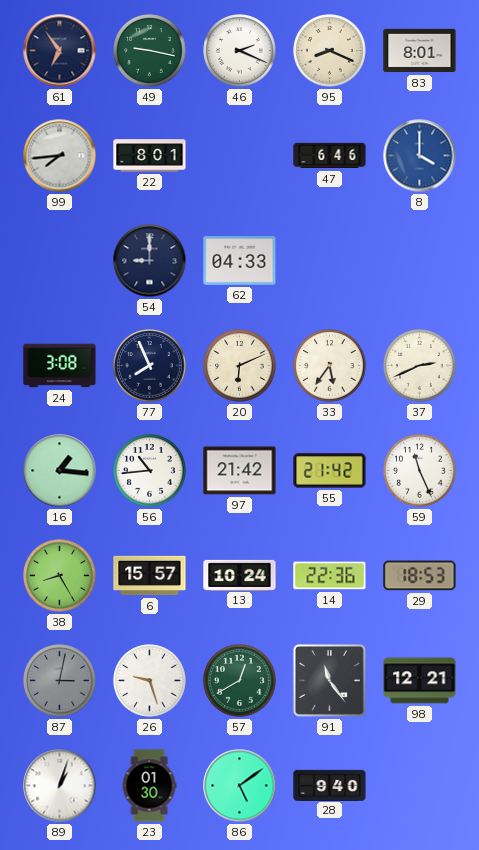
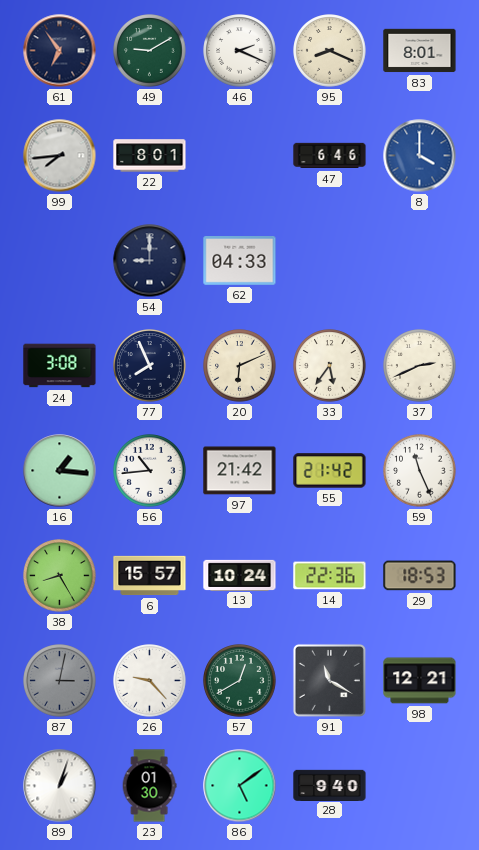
49: 9:17 -> 9:10 (150, 51)
26: 9:27 -> 9:23 (150, 681)
91: 11:24 -> 11:20 (329, 680)
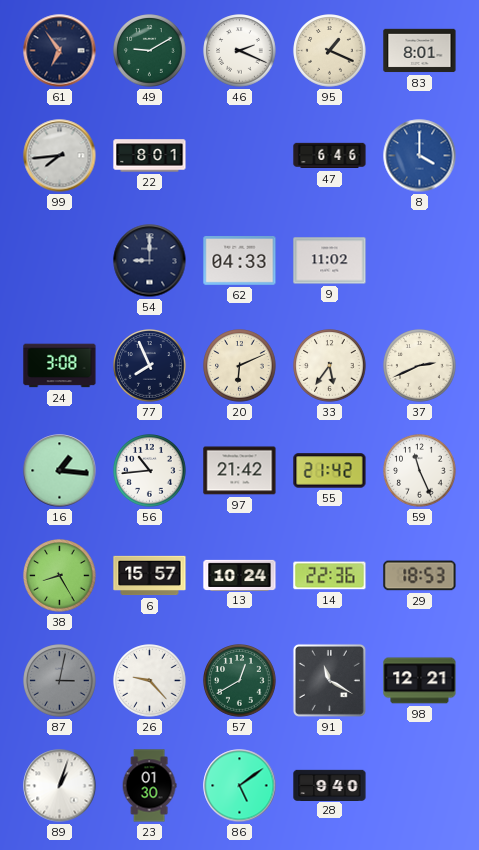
95: 8:19 -> 1:19 (330, 51)
9: none -> 11:02 (330, 261)
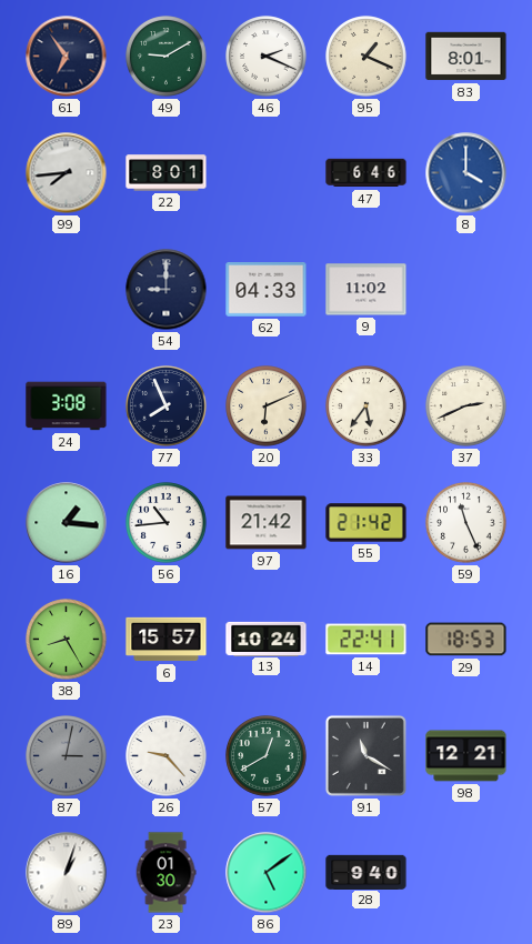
14: 22:36 -> 22:41 (367, 640)
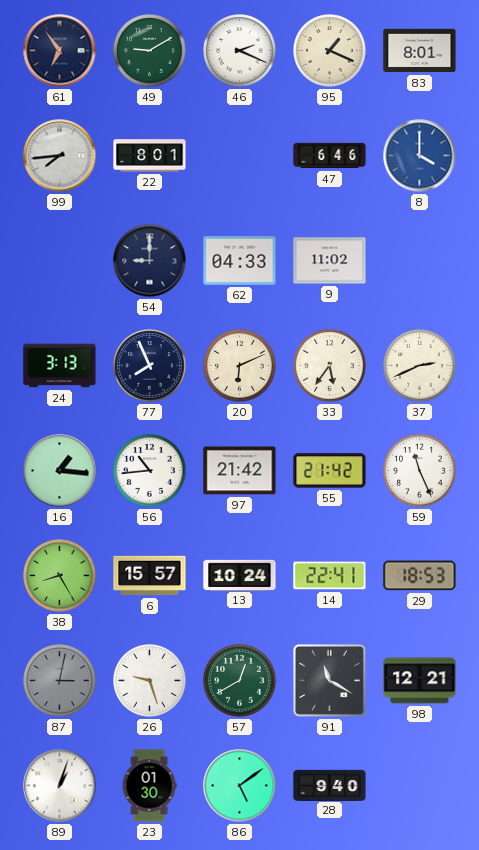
24: 3:08 -> 3:13 (60, 366)
26: 9:23 -> 9:27 (150, 681)
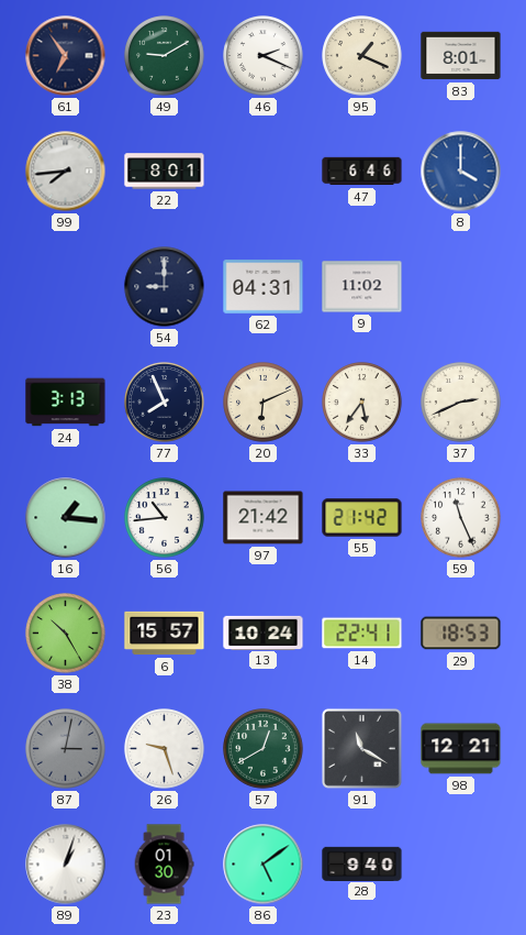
62: 04:33 -> 04:31 (264, 287)
38: 8:25 -> 10:25 (66, 634)
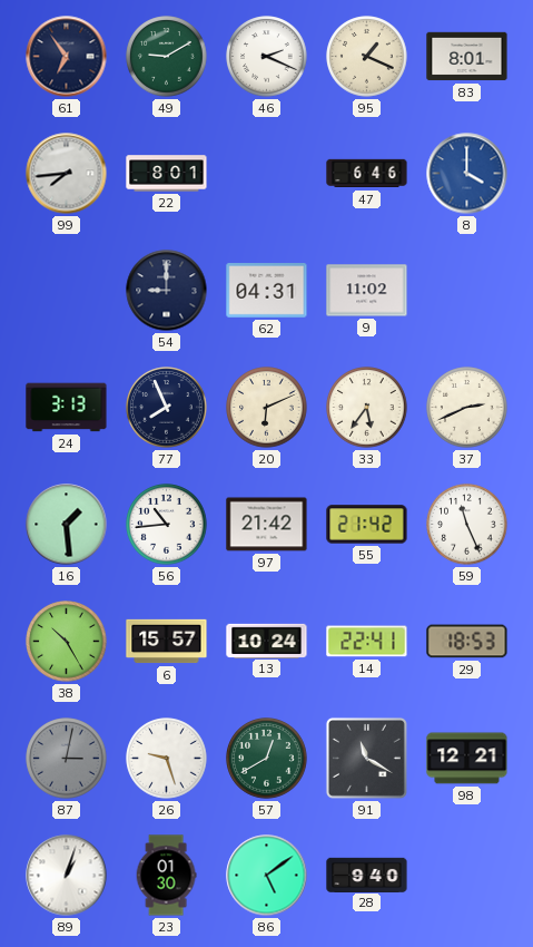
16: 1:16 -> 1:29 (67, 525)
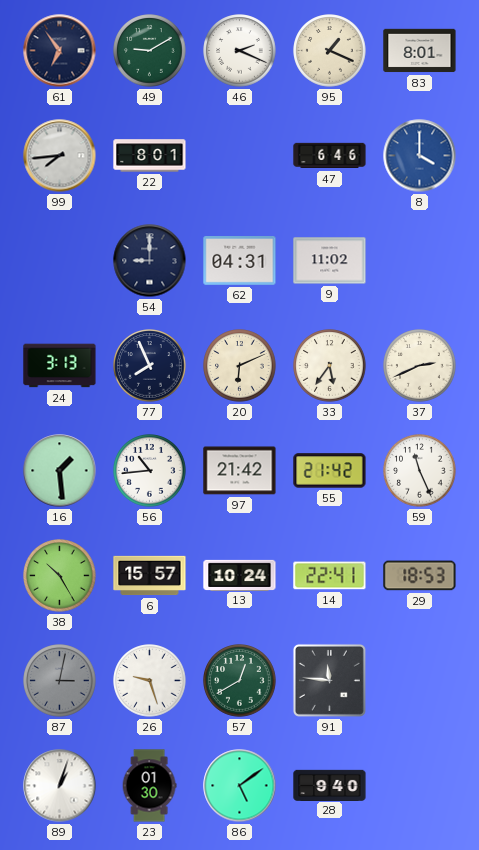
91: 11:20 -> 11:46 (329, 680)
98: 12:21 -> none (467, 759)
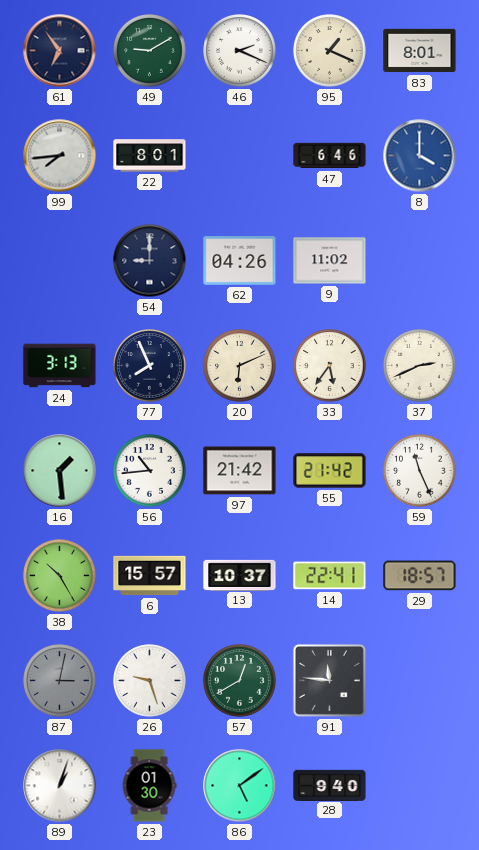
62: 04:31 -> 04:26 (240, 261)
13: 10:24 -> 10:37 (240, 575)
29: 18:53 -> 18:57 (420, 576)
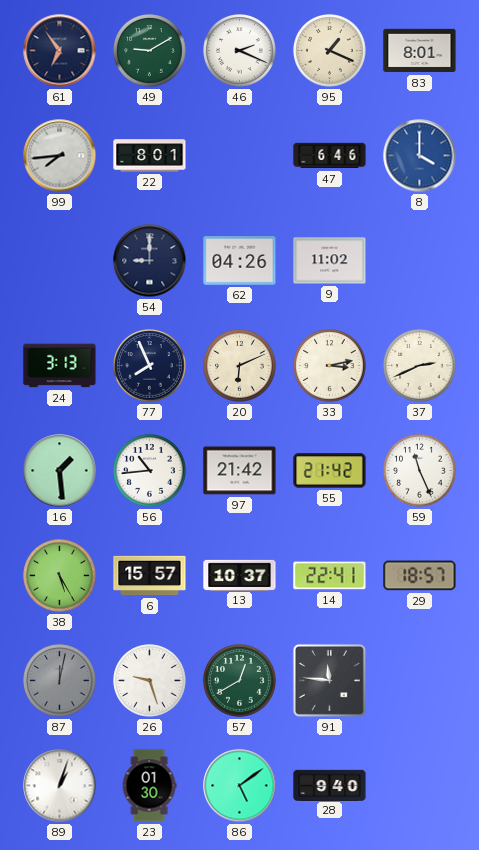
33: 5:36 -> 3:13 (330, 366)
38: 10:25 -> 5:25 (60, 576)
87: 3:02 -> 12:02 (60, 681)
